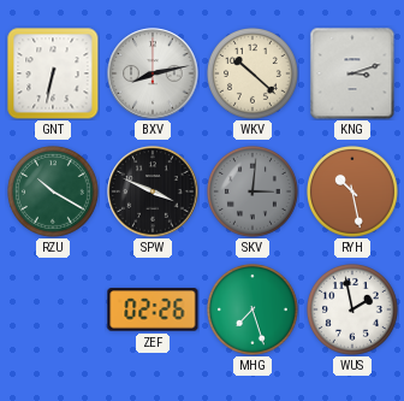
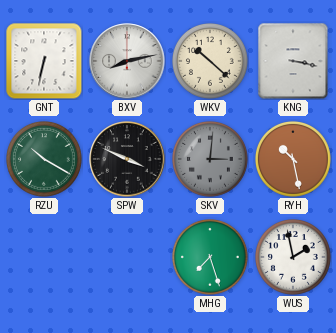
KNG: 3:12 -> 3:17 (293, 61)
ZEF: 02:26 -> none (153, 309)
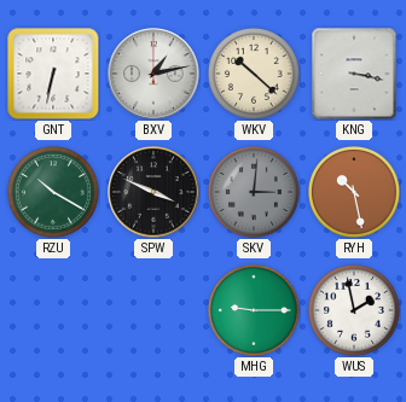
BXV: 8:13 -> 1:13 (153, 74)
MHG: 7:27 -> 9:15 (255, 311)
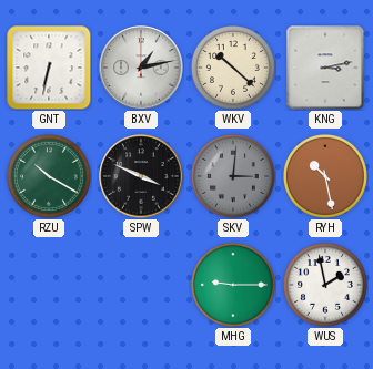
KNG: 3:17 -> 3:13 (325, 68)
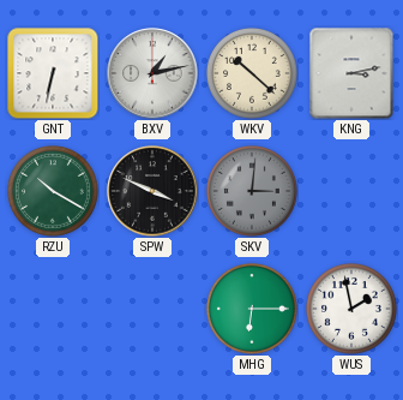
RYH: 10:28 -> none (326, 177)
MHG: 9:15 -> 6:15 (253, 310)
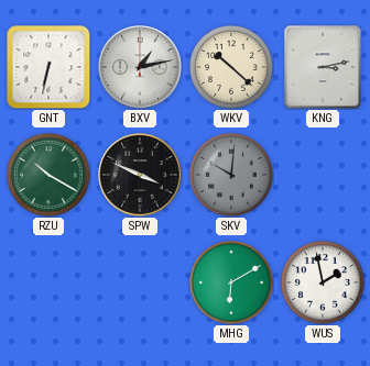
SKV: 3:01 -> 10:01 (232, 176)
MHG: 6:15 -> 6:10 (232, 284)
